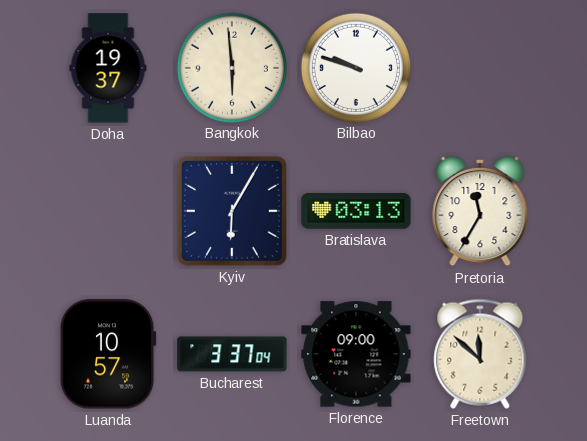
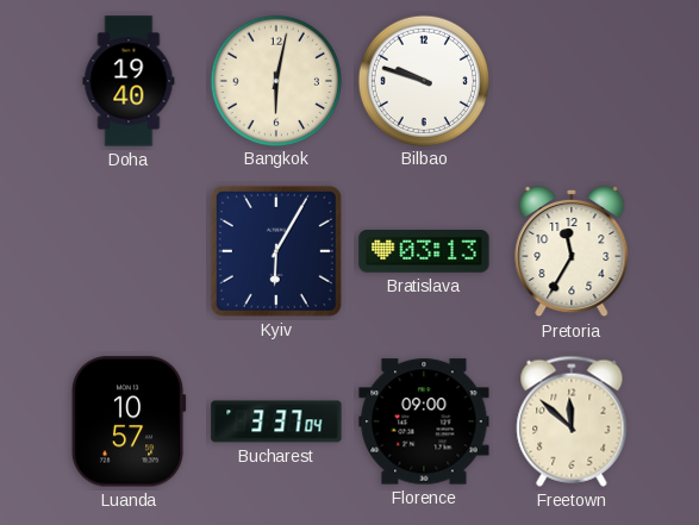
Doha: 19:37 -> 19:40 (129, 81)
Bangkok: 5:59 -> 6:02 (275, 80)
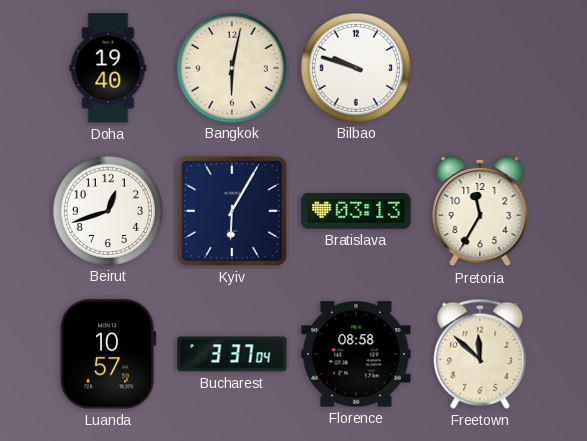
Beirut: none -> 12:42 (107, 210)
Florence: 09:00 -> 08:58 (356, 354)
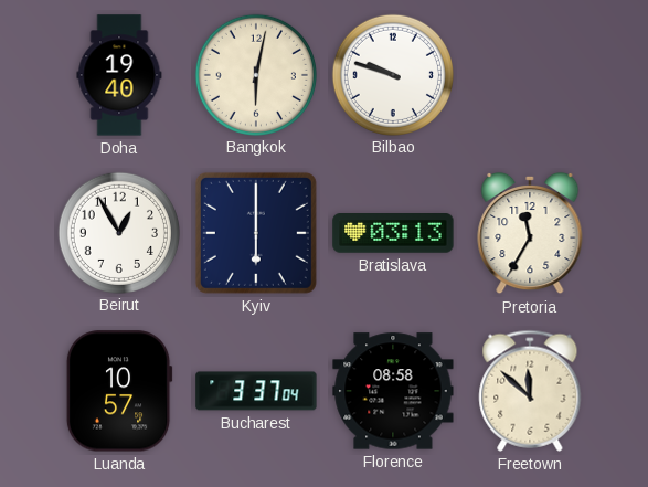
Beirut: 12:42 -> 12:55 (118, 232)
Kyiv: 6:05 -> 6:00 (256, 233)
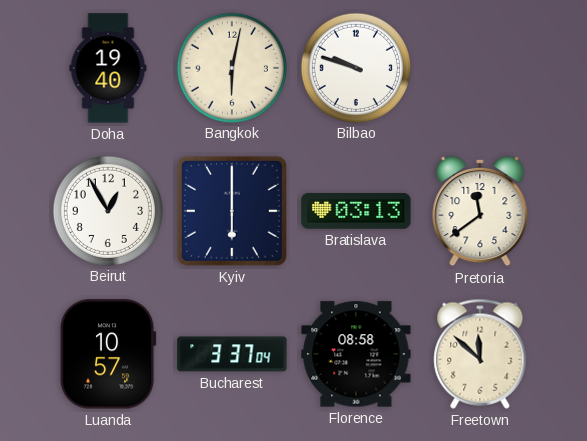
Pretoria: 11:35 -> 11:39 (480, 211)
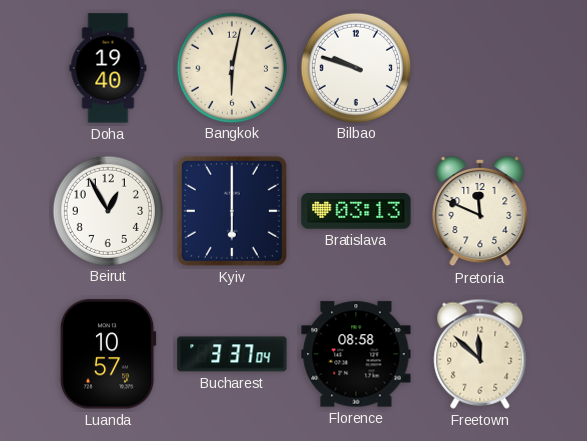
Pretoria: 11:39 -> 11:49 (480, 211)
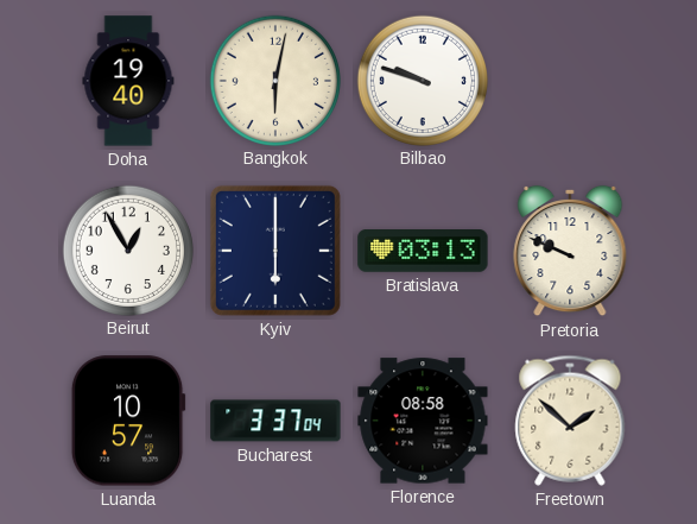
Pretoria: 11:49 -> 9:49 (570, 251)
Freetown: 11:52 -> 1:52 (570, 421)
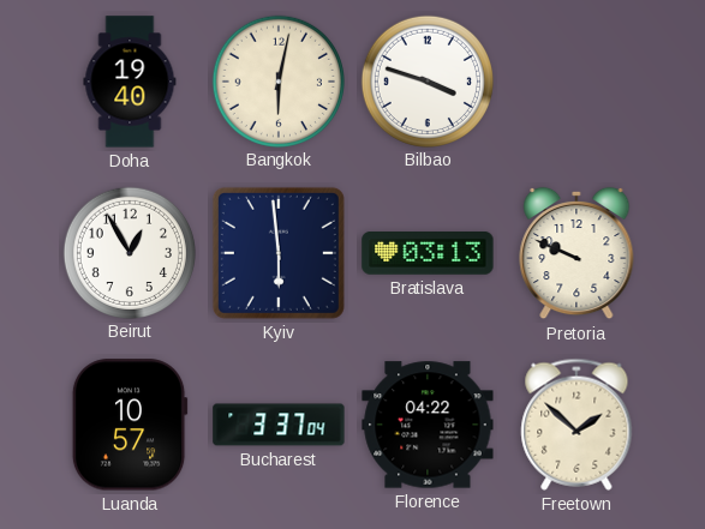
Bilbao: 9:48 -> 3:48 (426, 80)
Kyiv: 6:00 -> 5:59 (279, 253)
Florence: 08:58 -> 04:22 (428, 425)
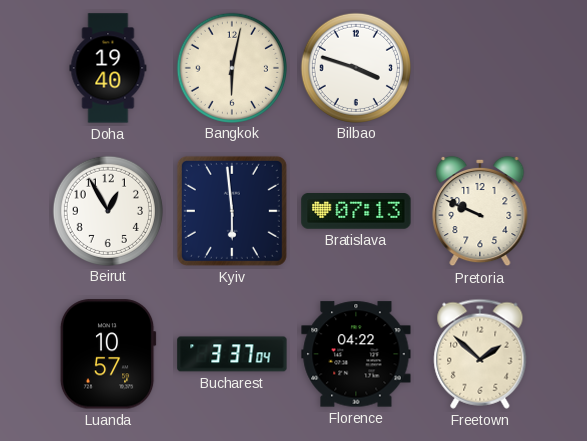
Bratislava: 03:13 -> 07:13 (356, 212)
